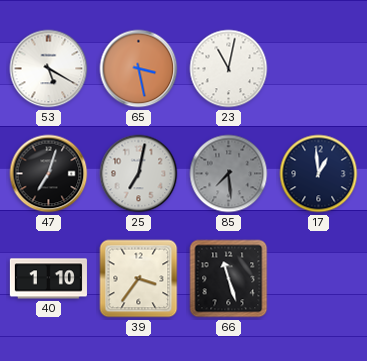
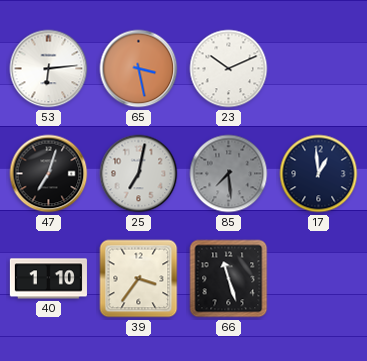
53: 5:20 -> 6:14 (49, 69)
23: 11:02 -> 10:11 (229, 69)
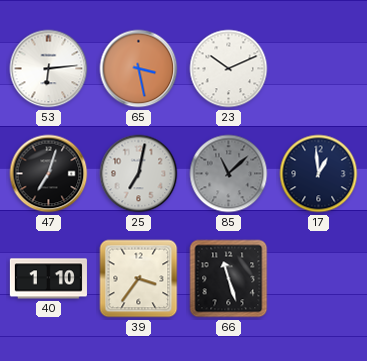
85: 7:29 -> 11:08 (229, 174)
